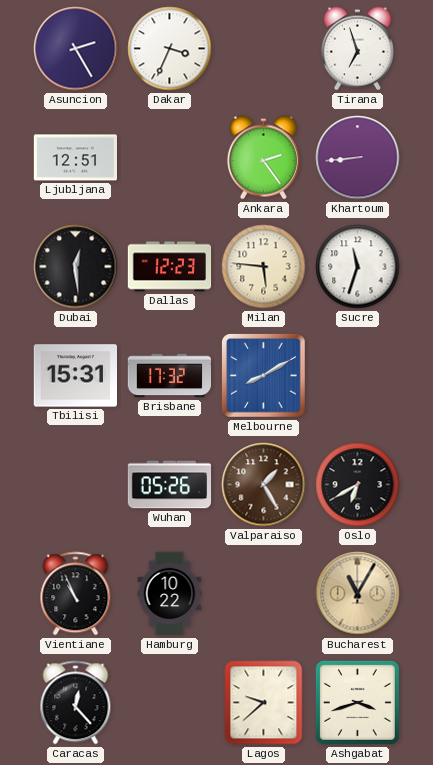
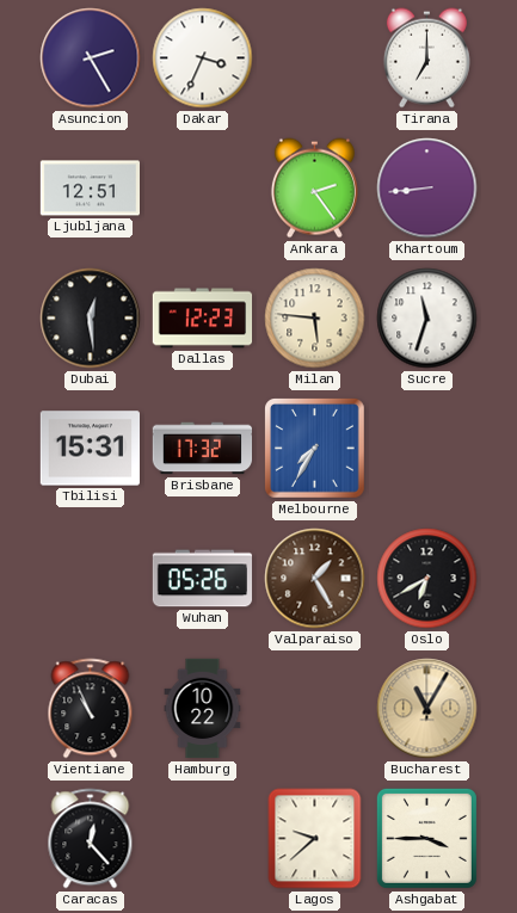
Tirana: 6:57 -> 7:00 (426, 58)
Melbourne: 8:10 -> 7:35 (315, 449)
Ashgabat: 3:42 -> 3:45 (426, 838)
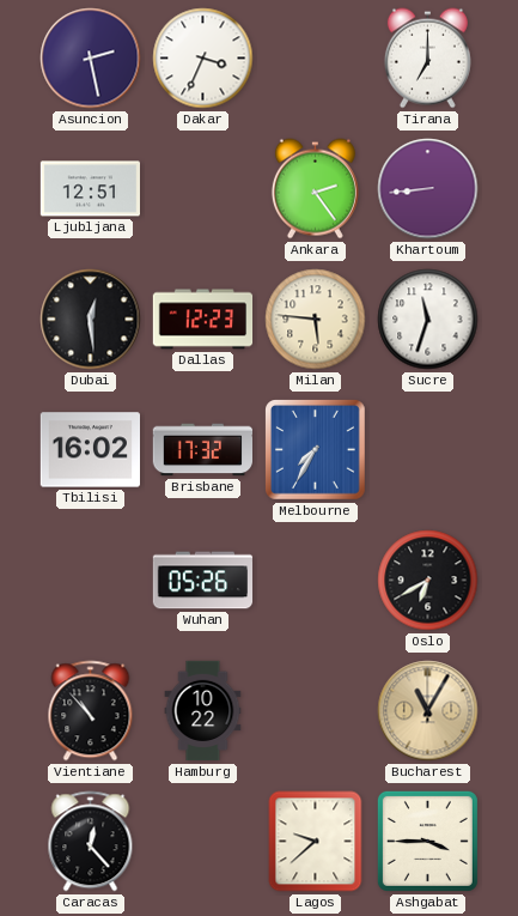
Asuncion: 2:25 -> 2:28 (91, 59)
Tbilisi: 15:31 -> 16:02 (90, 450)
Valparaiso: 1:25 -> none (315, 579)
Vientiane: 10:56 -> 10:53 (91, 711)
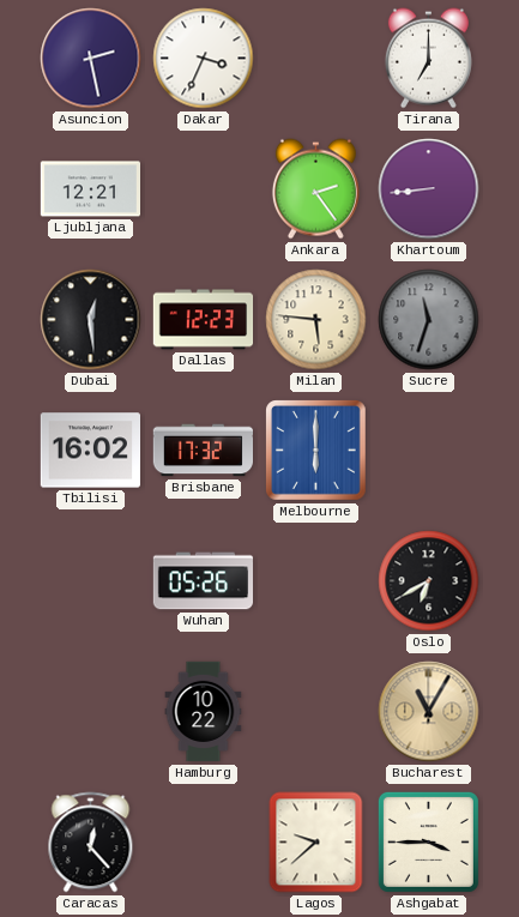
Ljubljana: 12:51 -> 12:21 (90, 189)
Sucre dial: white -> grey (429, 320)
Melbourne: 7:35 -> 6:00 (316, 451)
Vientiane: 10:53 -> none (91, 711)
